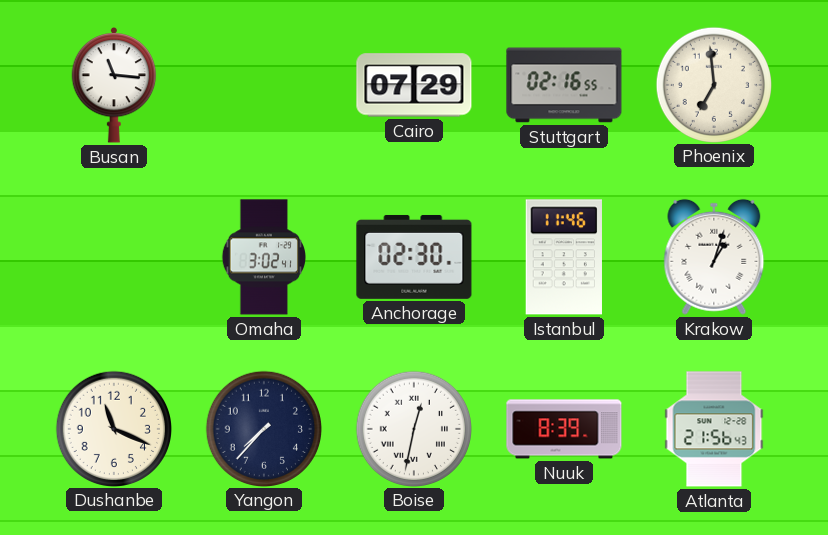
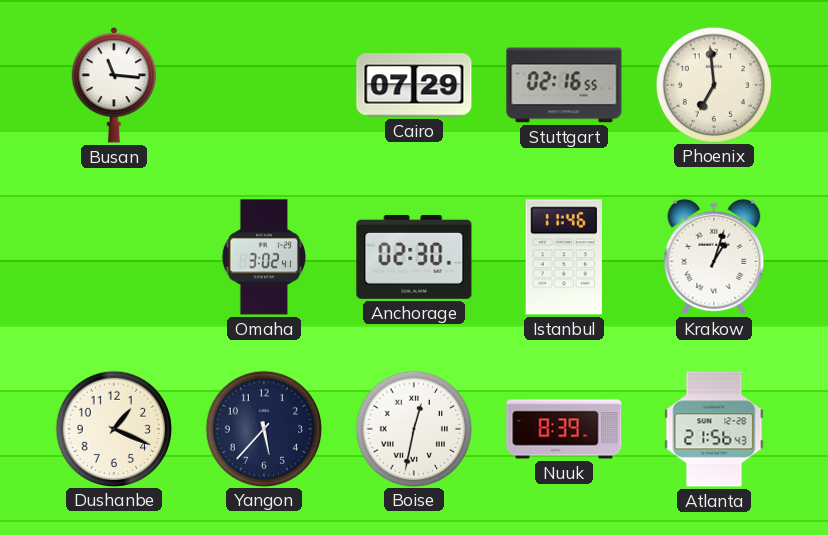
Dushanbe: 11:19 -> 1:19 (113, 428)
Yangon: 7:37 -> 5:37 (263, 428)
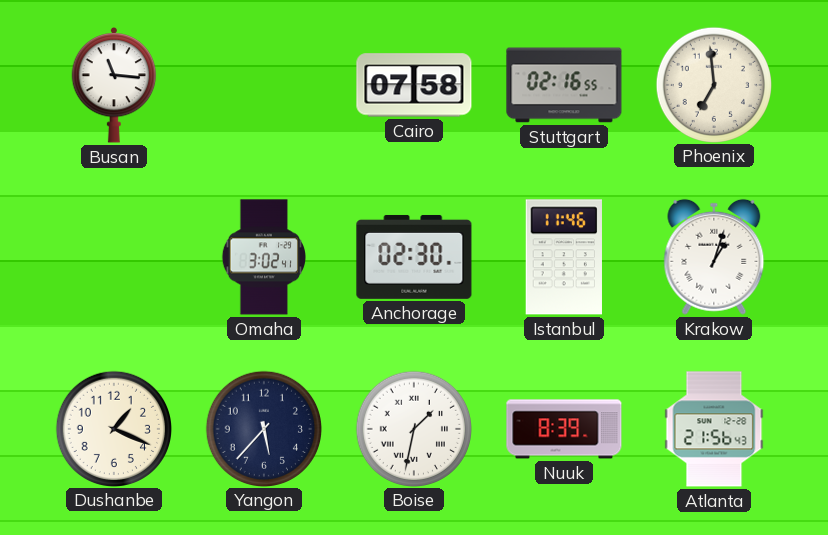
Cairo: 07:29 -> 07:58 (414, 85)
Boise: 12:32 -> 1:32 (413, 428)
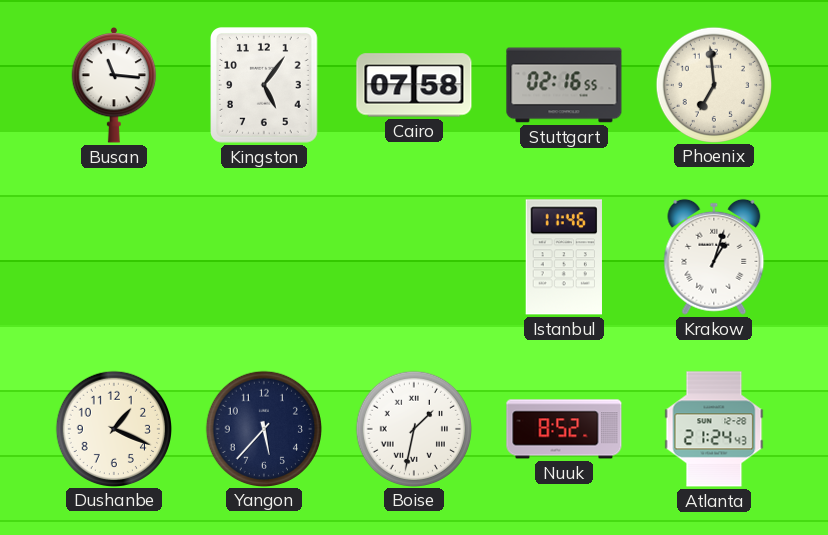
Kingston: none -> 5:06 (265, 86)
Omaha: 3:02 -> none (263, 257)
Anchorage: 02:30 -> none (414, 257)
Nuuk: 8:39 -> 8:52 (564, 429)
Atlanta: 21:56 -> 21:24 (714, 429)
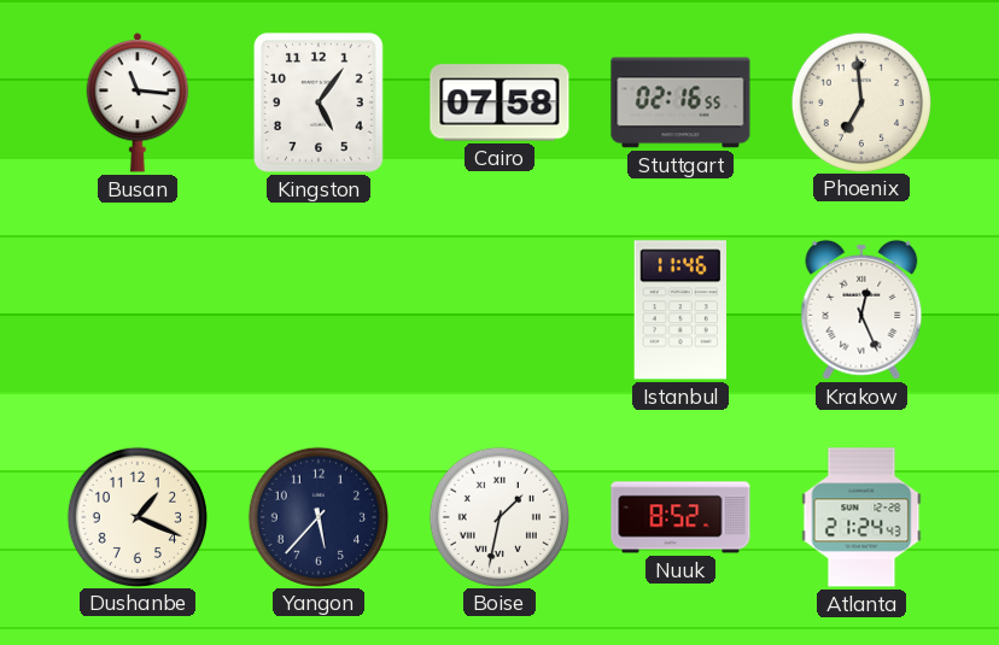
Krakow: 1:03 -> 12:26 (861, 310)
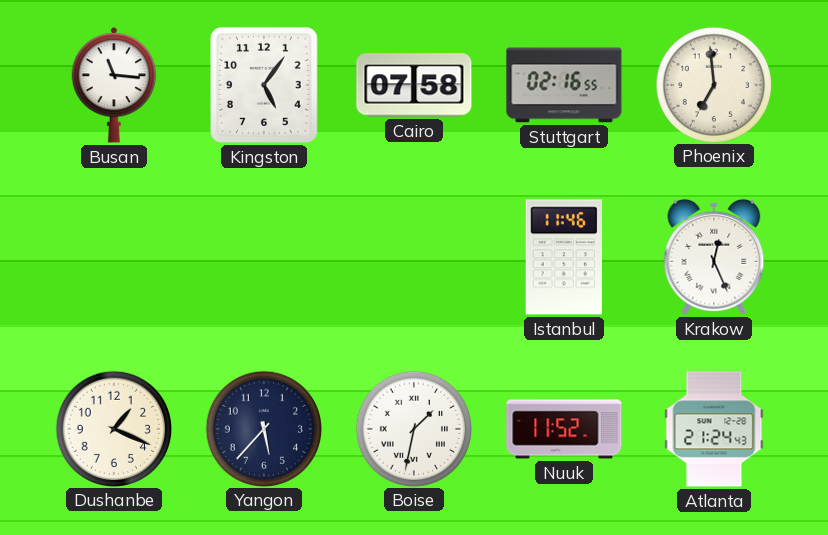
Nuuk: 8:52 -> 11:52 (564, 429)
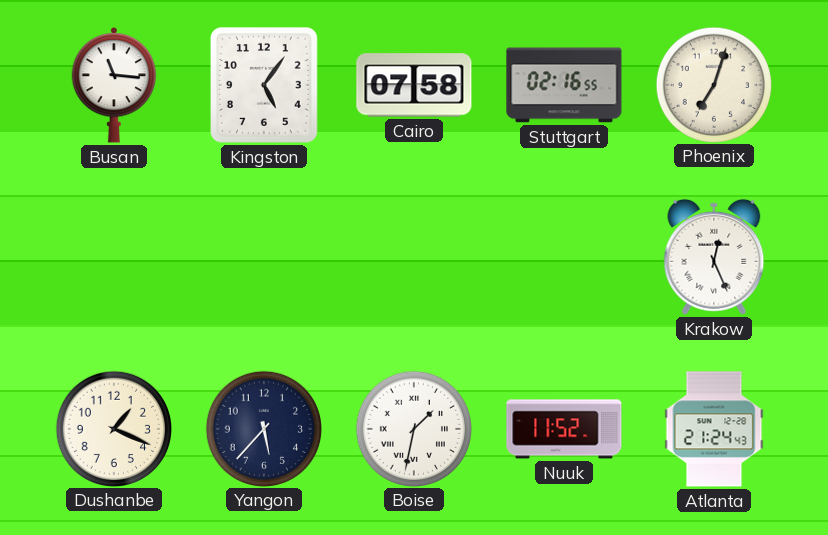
Phoenix: 6:59 -> 7:03 (713, 84)
Istanbul: 11:46 -> none (564, 257)
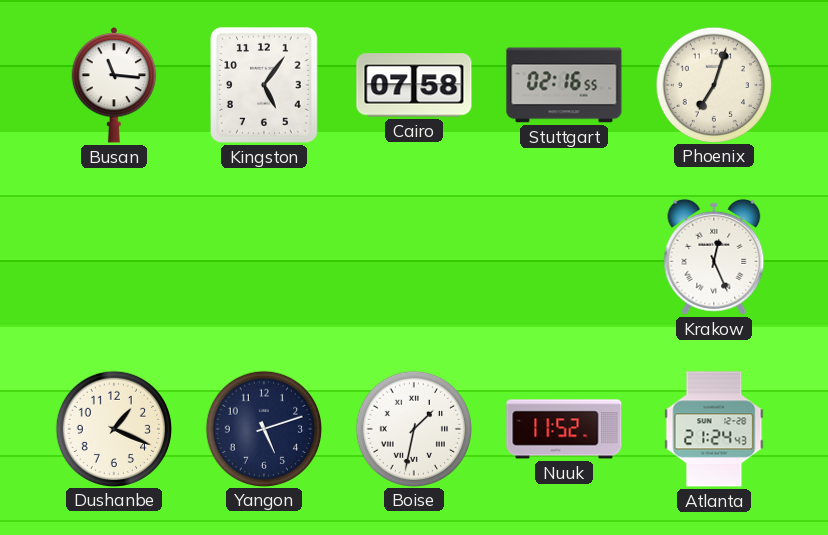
Yangon: 5:37 -> 5:12 (263, 428)
